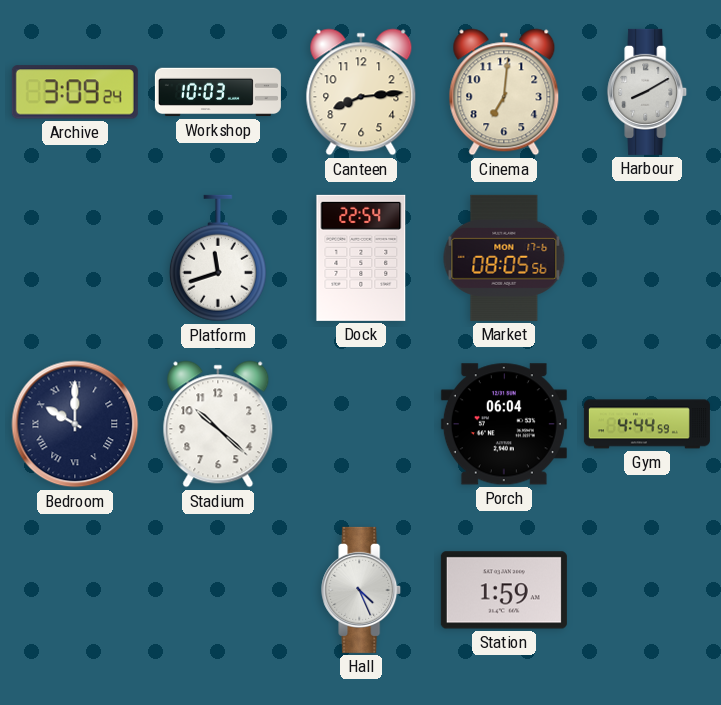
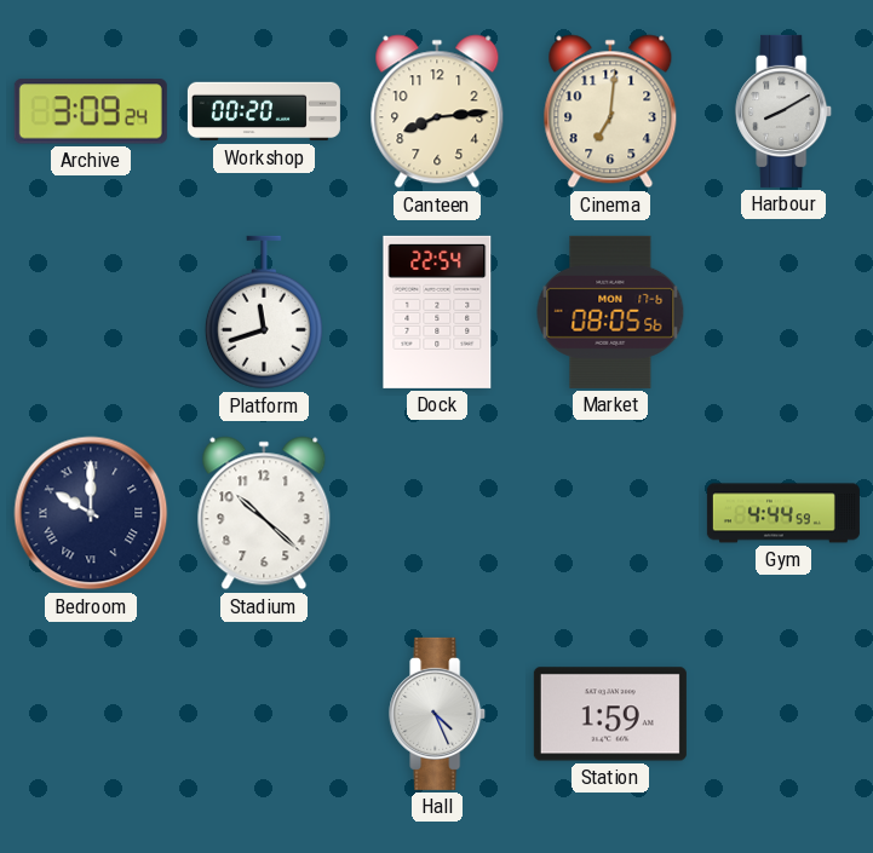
Workshop: 10:03 -> 00:20 (264, 111)
Porch: 06:04 -> none (504, 424)
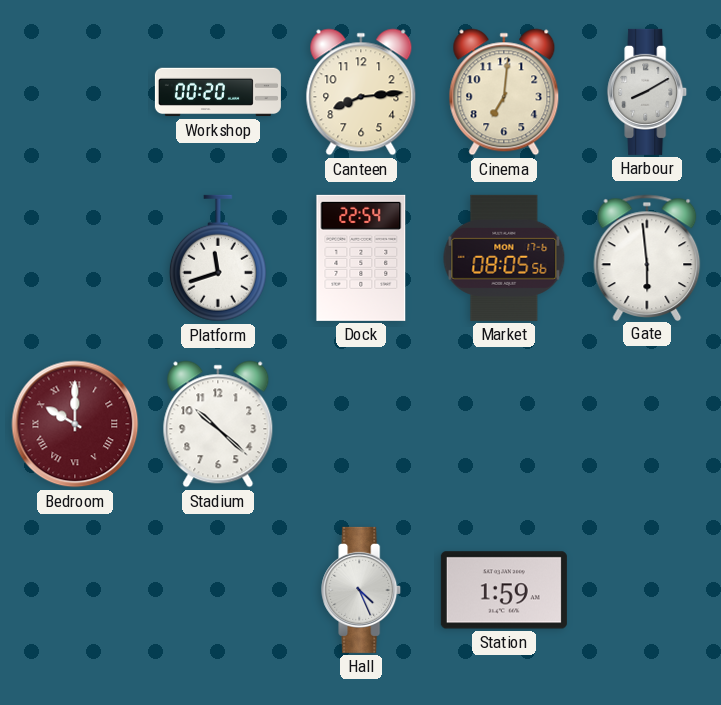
Archive: 3:09 -> none (91, 111)
Gate: none -> 5:59 (647, 257)
Bedroom dial: navy -> burgundy (75, 424)
Gym: 4:44 -> none (783, 513)
